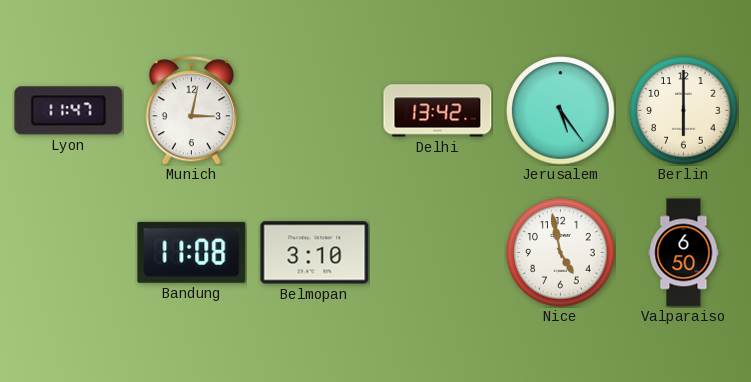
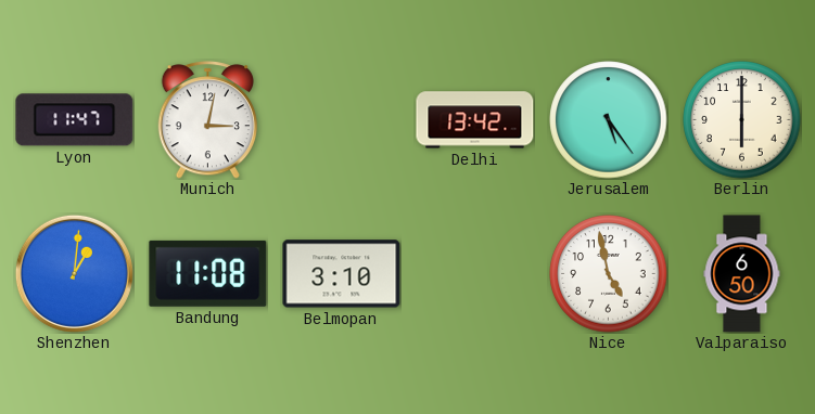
Shenzhen: none -> 1:01 (74, 273)
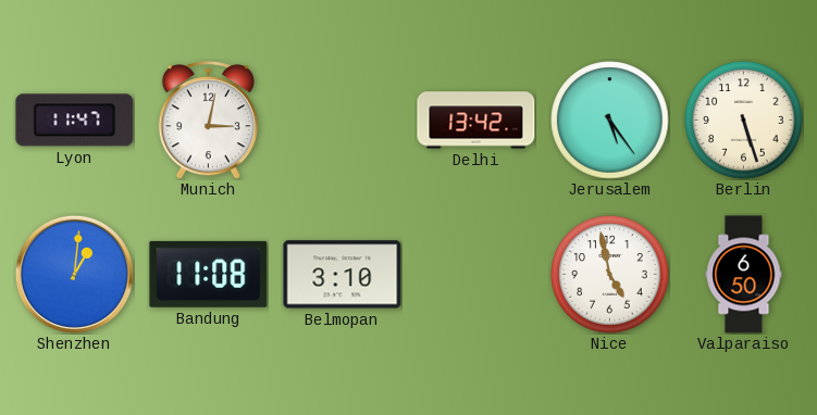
Berlin: 6:00 -> 5:27 (744, 121)
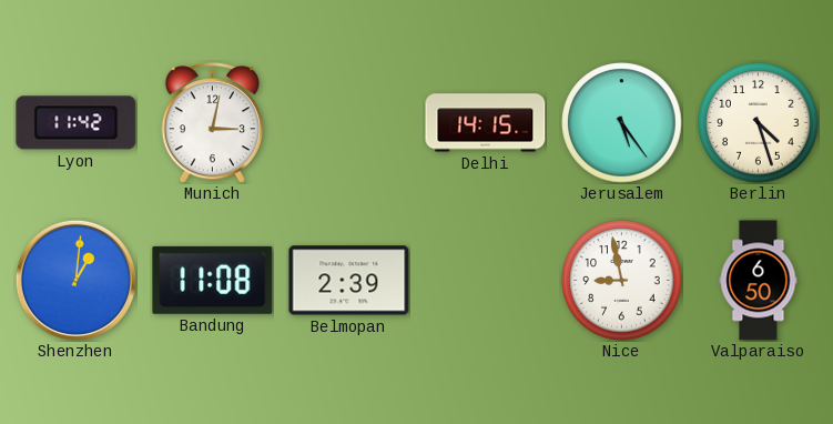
Lyon: 11:47 -> 11:42 (77, 123)
Delhi: 13:42 -> 14:15 (486, 123)
Berlin: 5:27 -> 4:27 (759, 123)
Belmopan: 3:10 -> 2:39 (349, 281)
Nice: 4:58 -> 8:58 (622, 281)
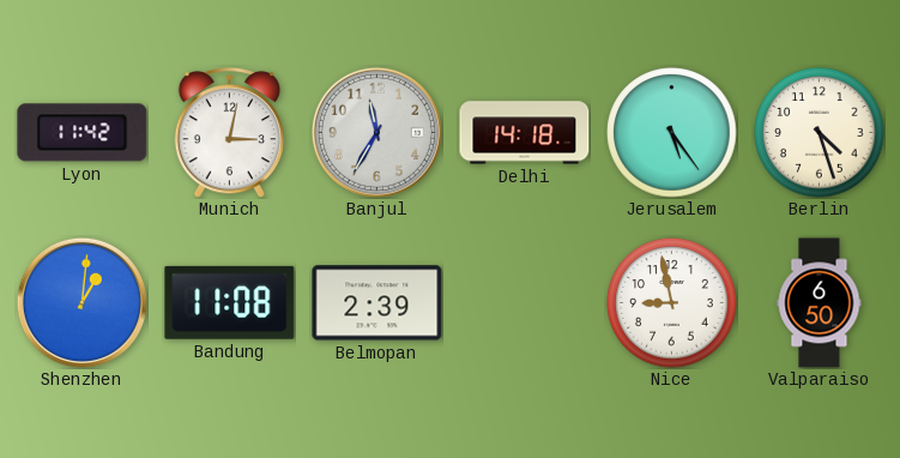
Banjul: none -> 11:35 (376, 132)
Delhi: 14:15 -> 14:18 (525, 133)
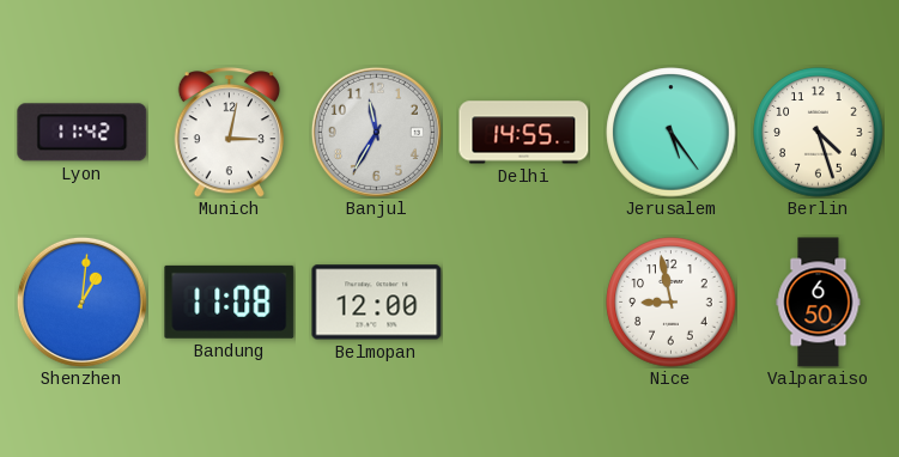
Delhi: 14:18 -> 14:55 (524, 133)
Belmopan: 2:39 -> 12:00 (377, 303)
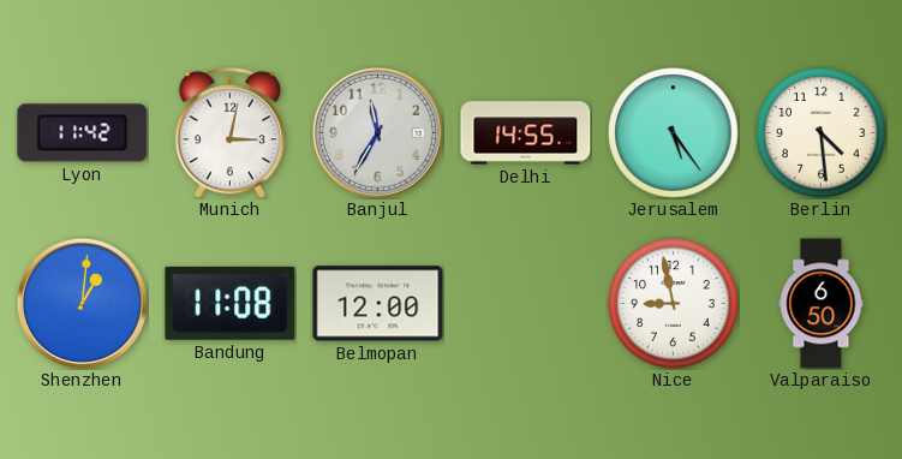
Berlin: 4:27 -> 4:29 (822, 133)
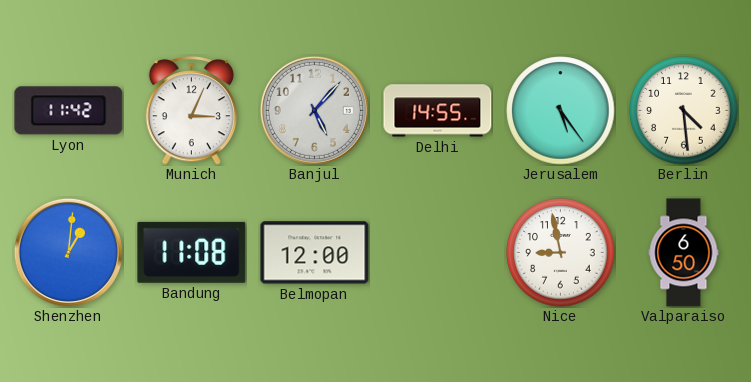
Munich: 3:02 -> 3:04 (191, 111)
Banjul: 11:35 -> 5:07 (314, 110)
